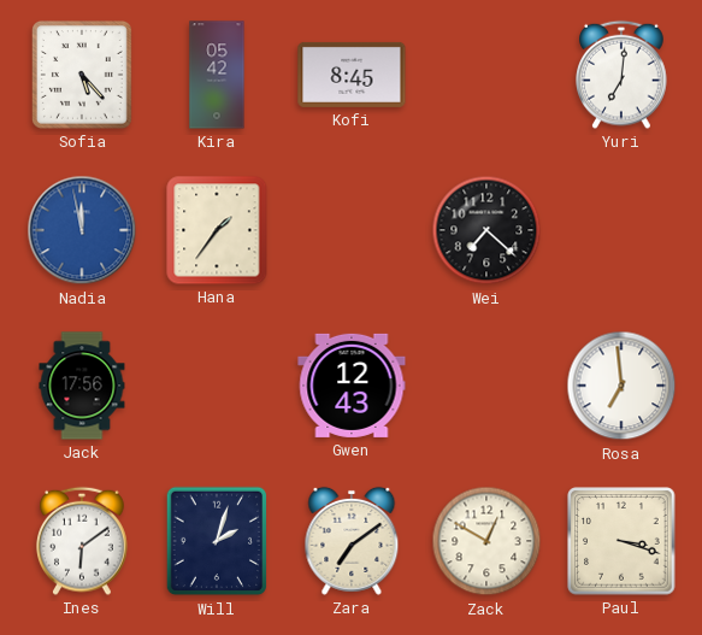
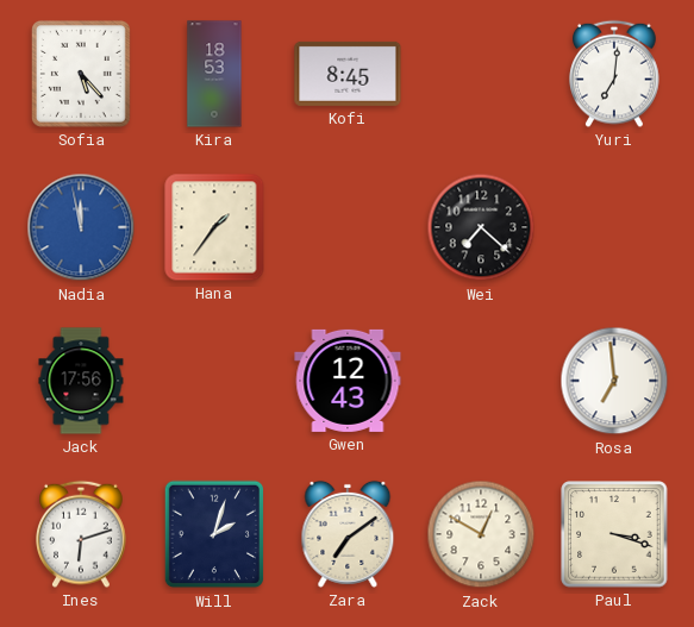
Kira: 05:42 -> 18:53 (214, 74)
Ines: 6:09 -> 6:12 (81, 534)
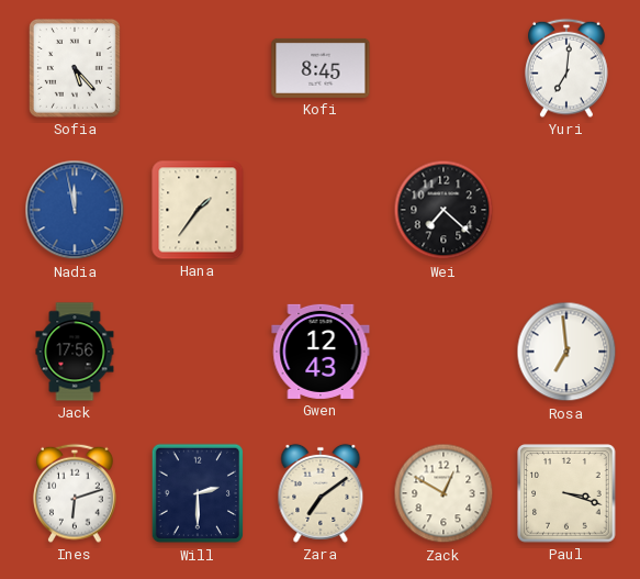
Kira: 18:53 -> none (214, 74)
Will: 2:03 -> 2:30 (198, 493)
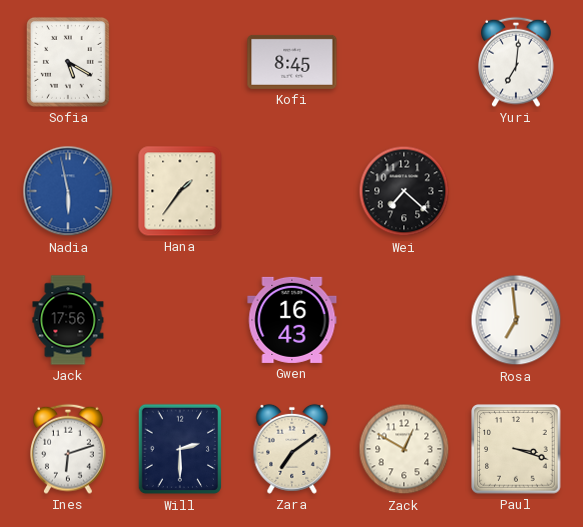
Sofia: 5:23 -> 5:20 (68, 62)
Nadia: 11:58 -> 5:58 (68, 191)
Gwen: 12:43 -> 16:43 (292, 320)
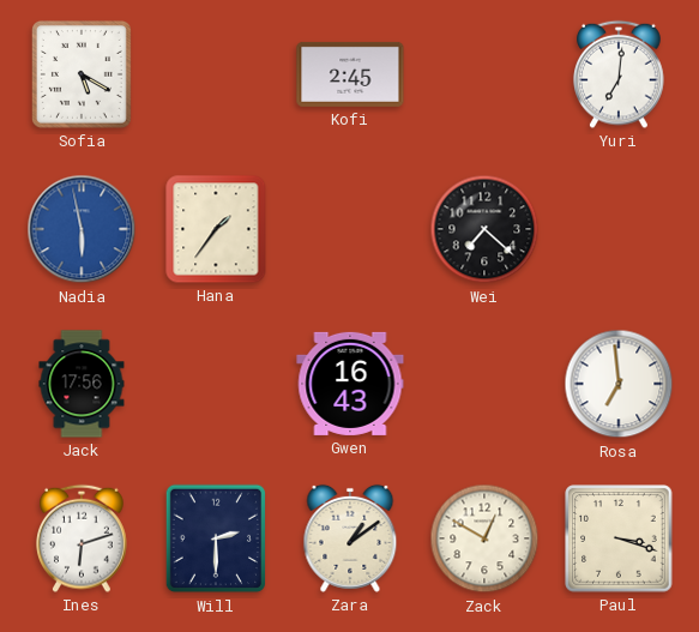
Kofi: 8:45 -> 2:45 (350, 74)
Zara: 7:09 -> 1:09 (350, 538)
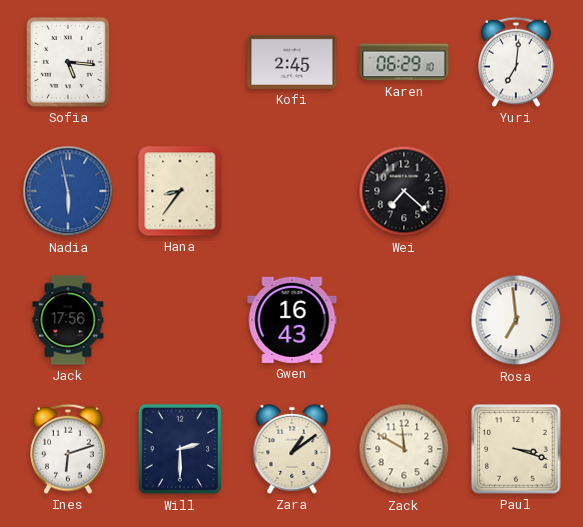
Sofia: 5:20 -> 5:16 (68, 62)
Karen: none -> 06:29 (404, 62)
Hana: 1:36 -> 8:36 (180, 191)
Zack: 12:50 -> 11:50 (404, 449)
